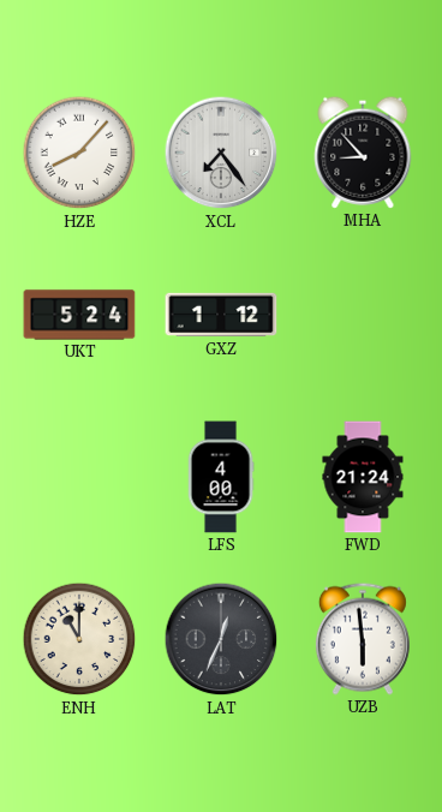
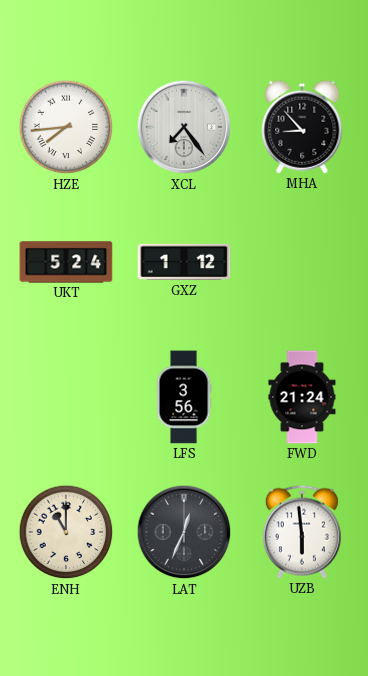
HZE: 8:07 -> 7:44 (66, 127)
LFS: 4:00 -> 3:56 (184, 397)
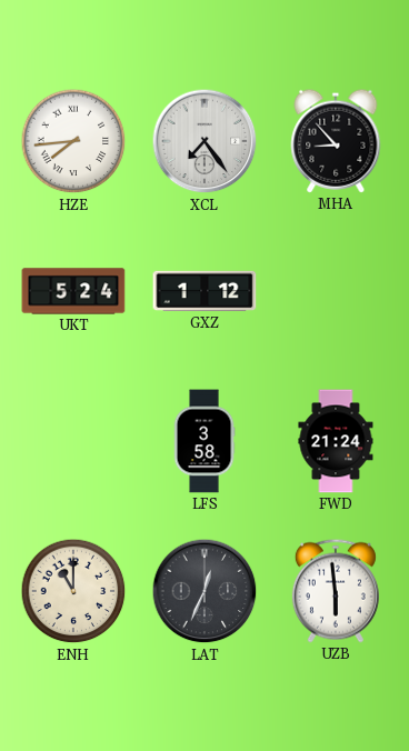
LFS: 3:56 -> 3:58 (205, 441)
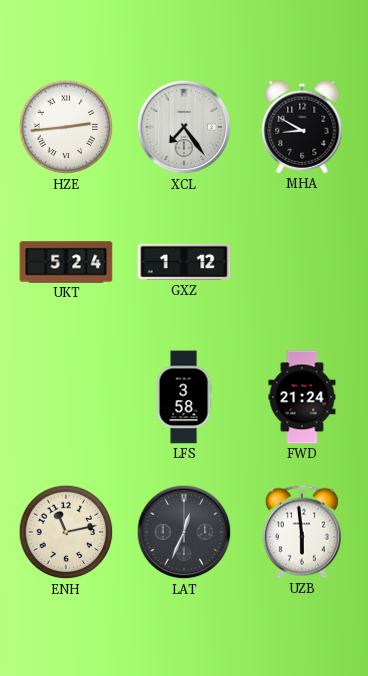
HZE: 7:44 -> 2:44 (66, 127)
MHA: 8:53 -> 8:50 (302, 127)
ENH: 11:00 -> 11:13 (66, 532)
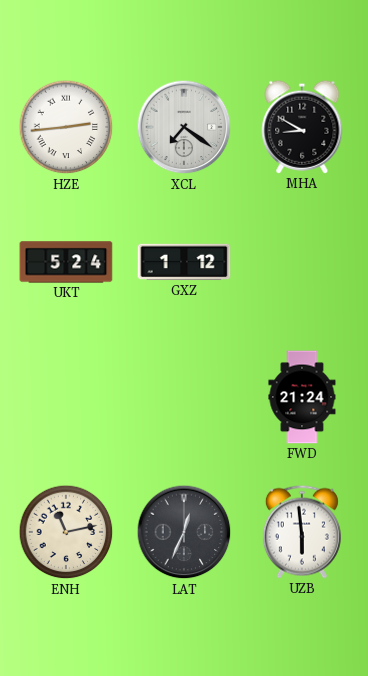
XCL: 7:24 -> 7:21 (184, 127)
LFS: 3:58 -> none (184, 397)
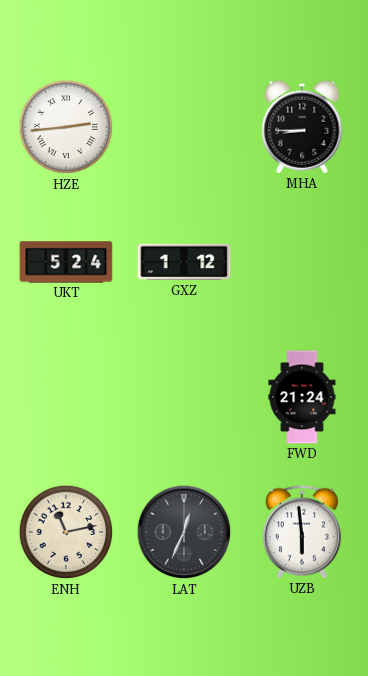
XCL: 7:21 -> none (184, 127)
MHA: 8:50 -> 8:45 (302, 127)
